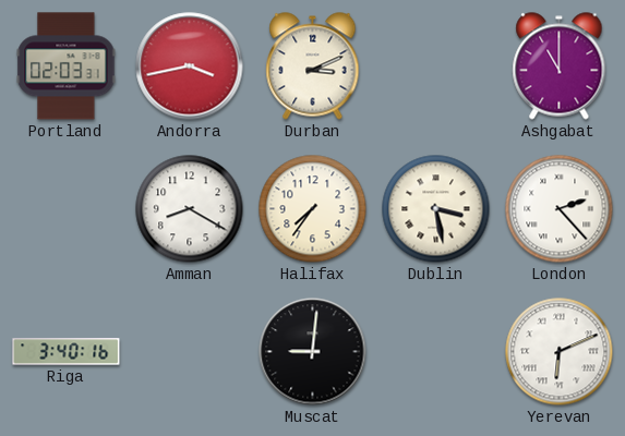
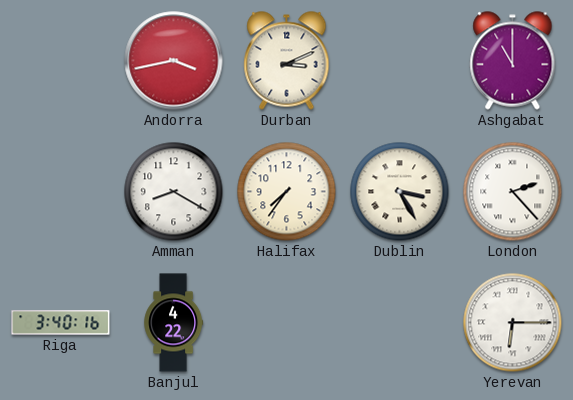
Portland: 02:03 -> none (67, 66)
Dublin: 3:28 -> 3:25 (400, 192)
Banjul: none -> 4:22 (174, 323)
Muscat: 9:01 -> none (313, 352)
Yerevan: 6:11 -> 6:15 (513, 323)
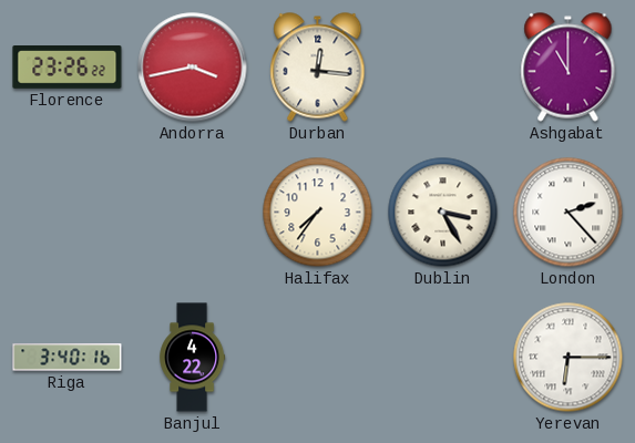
Florence: none -> 23:26 (68, 68)
Durban: 3:11 -> 12:16 (318, 68)
Amman: 8:20 -> none (174, 192)
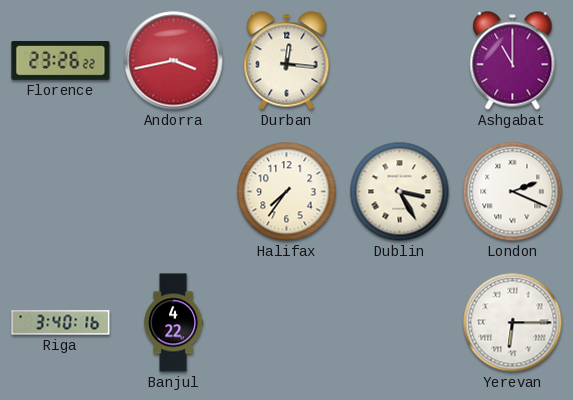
London: 2:23 -> 2:19 (513, 192)
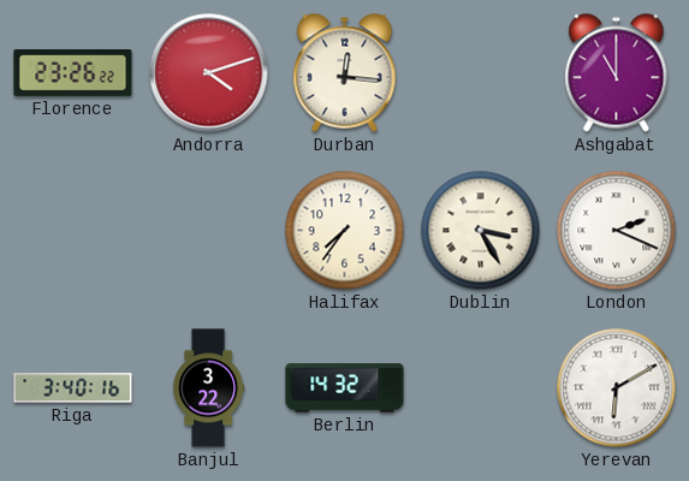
Andorra: 3:43 -> 4:12 (209, 73)
Banjul: 4:22 -> 3:22 (209, 388)
Berlin: none -> 14:32 (345, 388)
Yerevan: 6:15 -> 6:10 (617, 388)
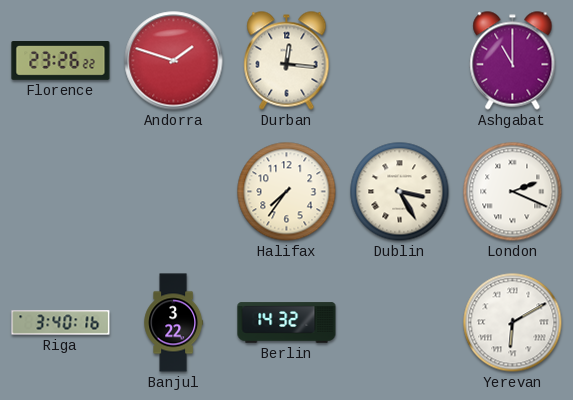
Andorra: 4:12 -> 1:48 (174, 61)
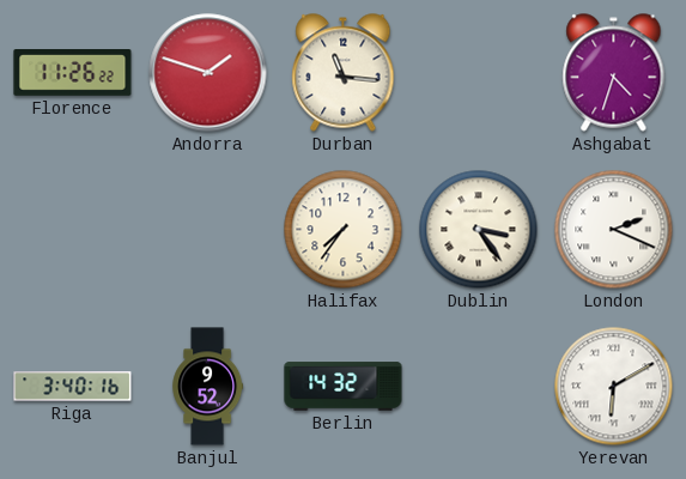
Florence: 23:26 -> 11:26 (73, 73)
Durban: 12:16 -> 11:16 (344, 73)
Ashgabat: 11:00 -> 4:33 (614, 73)
Dublin: 3:25 -> 3:24 (479, 230)
Banjul: 3:22 -> 9:52 (208, 387)
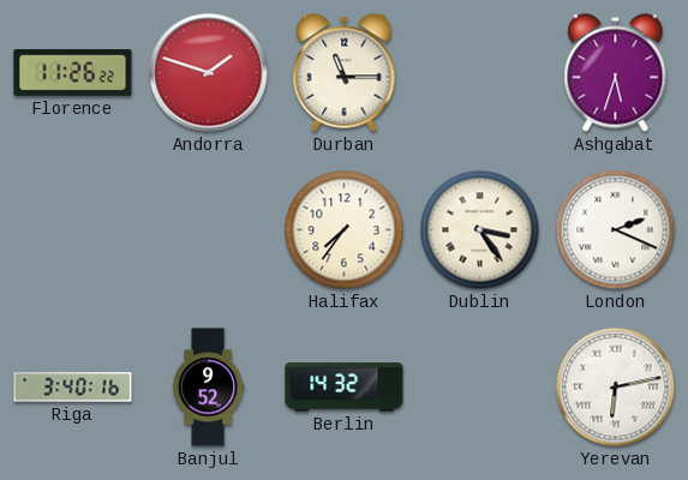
Durban: 11:16 -> 11:15 (345, 73)
Ashgabat: 4:33 -> 5:33 (616, 73)
Yerevan: 6:10 -> 6:13 (616, 388)
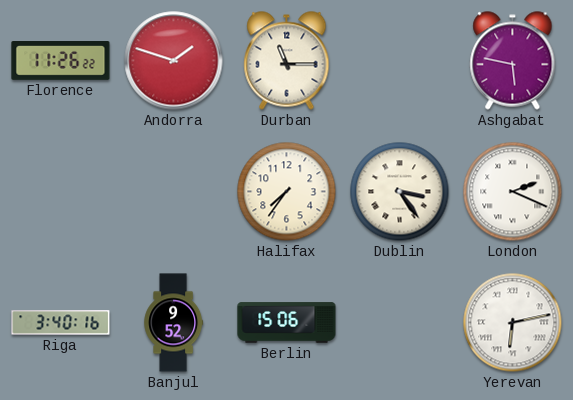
Ashgabat: 5:33 -> 5:47 (513, 61)
Berlin: 14:32 -> 15:06 (287, 323)
